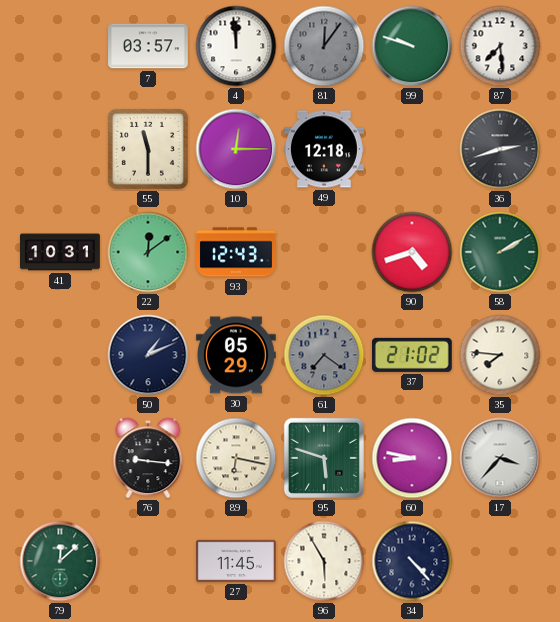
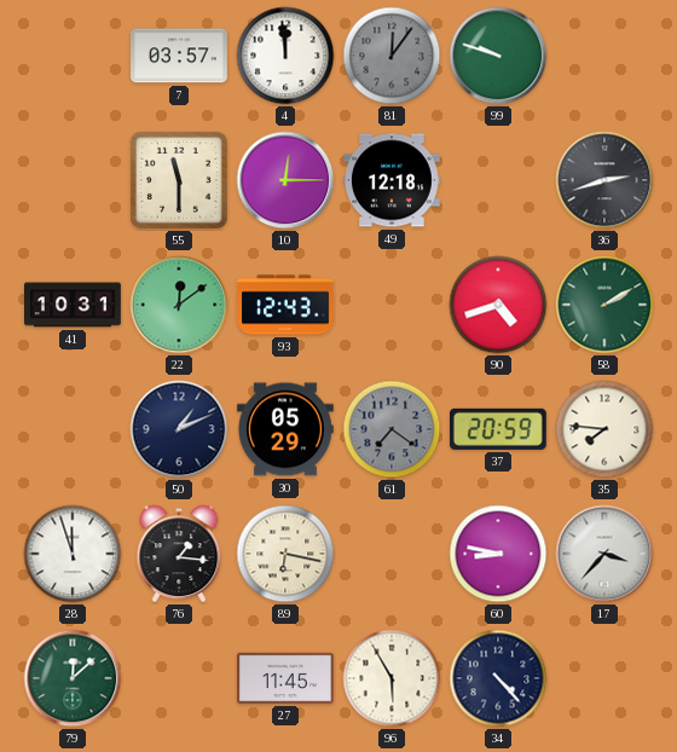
87: 7:29 -> none (500, 46)
37: 21:02 -> 20:59 (498, 429)
28: none -> 11:57 (73, 554)
76: 9:16 -> 1:16 (179, 554)
95: 5:48 -> none (324, 458)
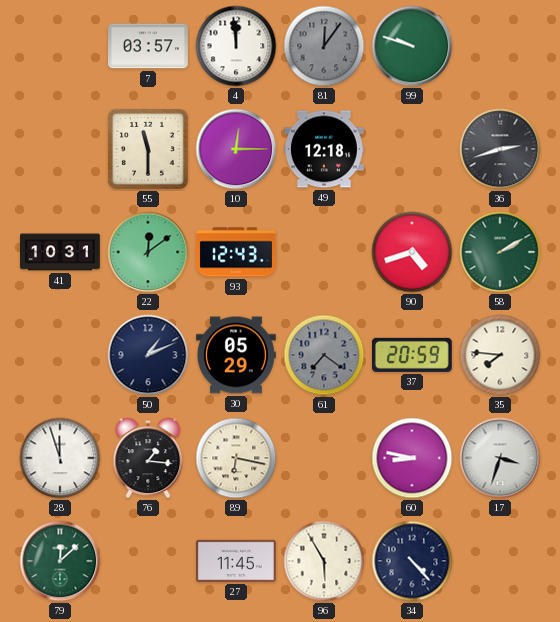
17: 3:37 -> 3:33 (500, 458)
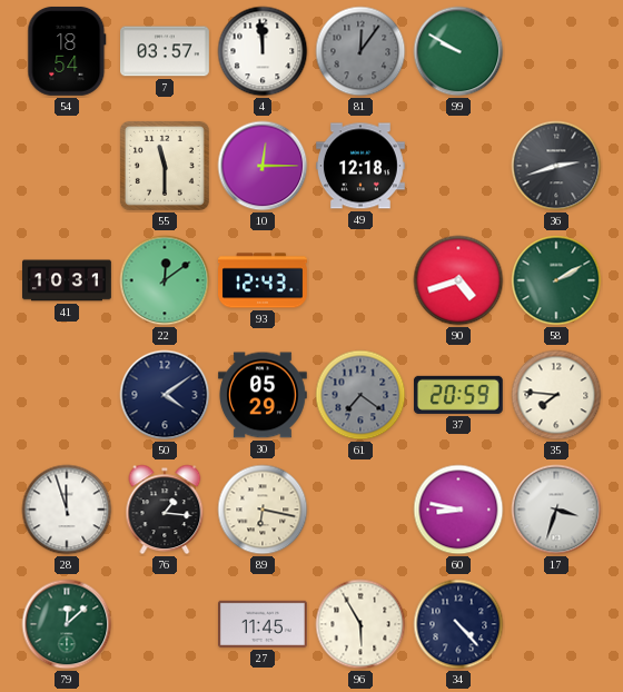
54: none -> 18:54 (67, 51)
99: 9:48 -> 9:50 (458, 51)
50: 1:11 -> 4:09 (165, 395)
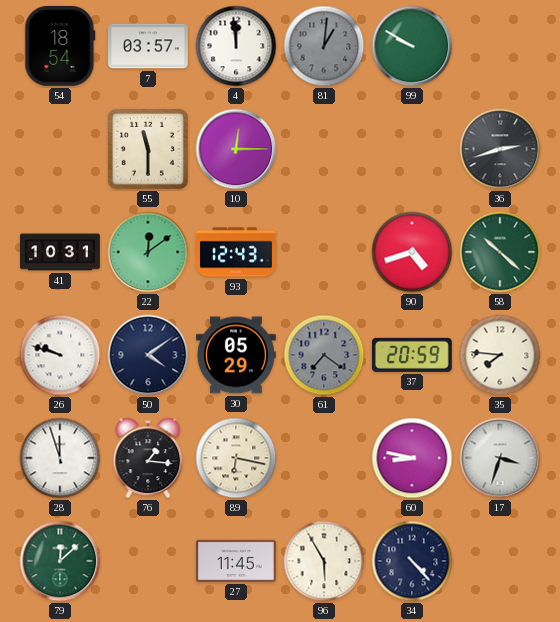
81: 12:06 -> 1:01 (324, 46)
49: 12:18 -> none (362, 166)
58: 2:10 -> 10:22 (500, 252)
26: none -> 9:48 (60, 355)
